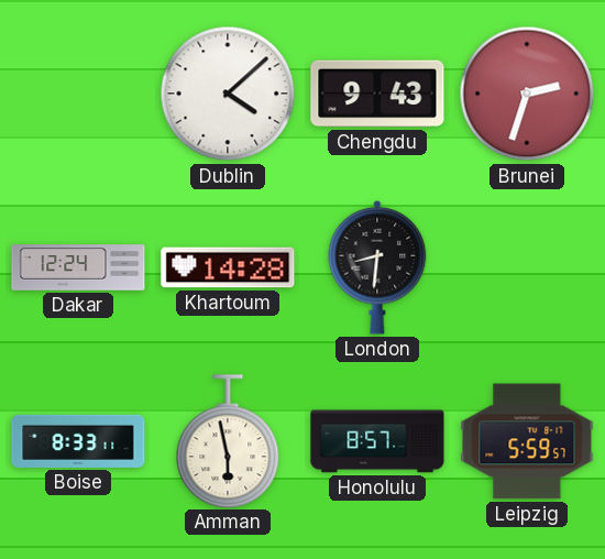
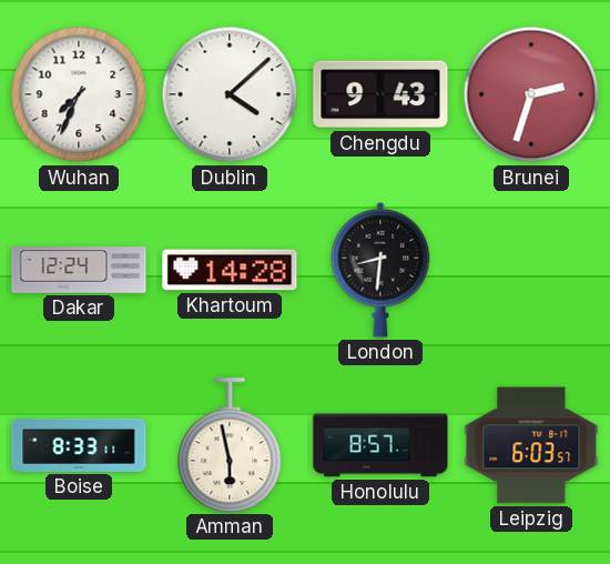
Wuhan: none -> 7:34 (79, 94)
Leipzig: 5:59 -> 6:03 (531, 445)
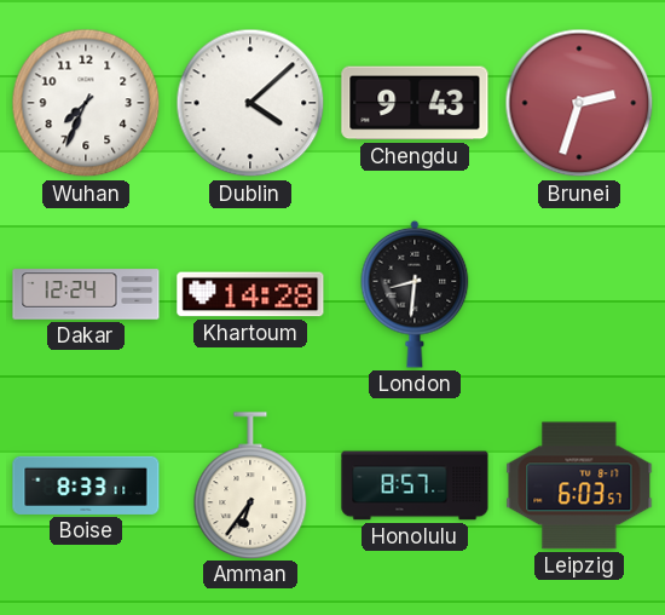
Amman: 5:58 -> 6:36 (250, 485)
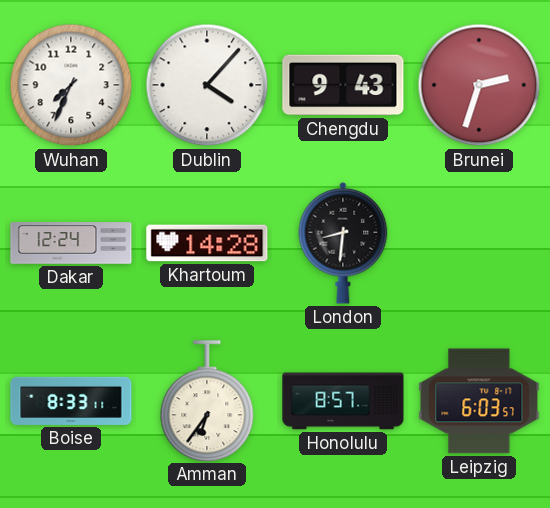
Dublin: 4:08 -> 4:07 (207, 85)
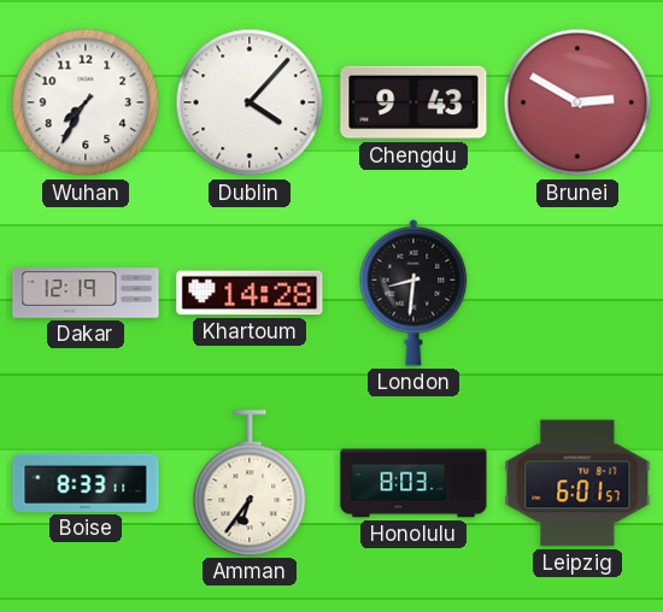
Wuhan: 7:34 -> 7:35 (86, 102)
Brunei: 2:33 -> 2:50 (577, 102)
Dakar: 12:24 -> 12:19 (86, 293)
Honolulu: 8:57 -> 8:03 (413, 483)
Leipzig: 6:03 -> 6:01 (577, 483)
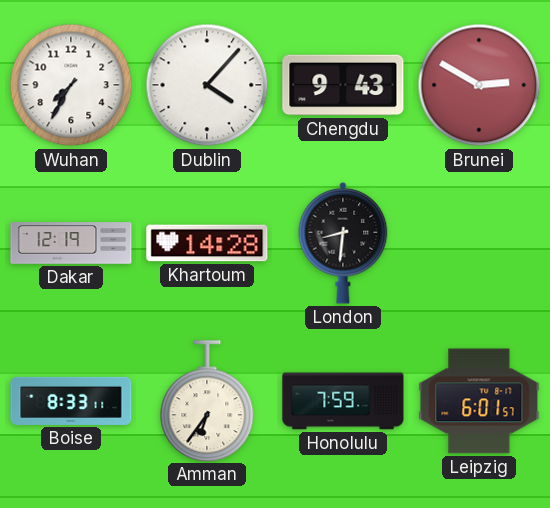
Honolulu: 8:03 -> 7:59 (343, 401)
